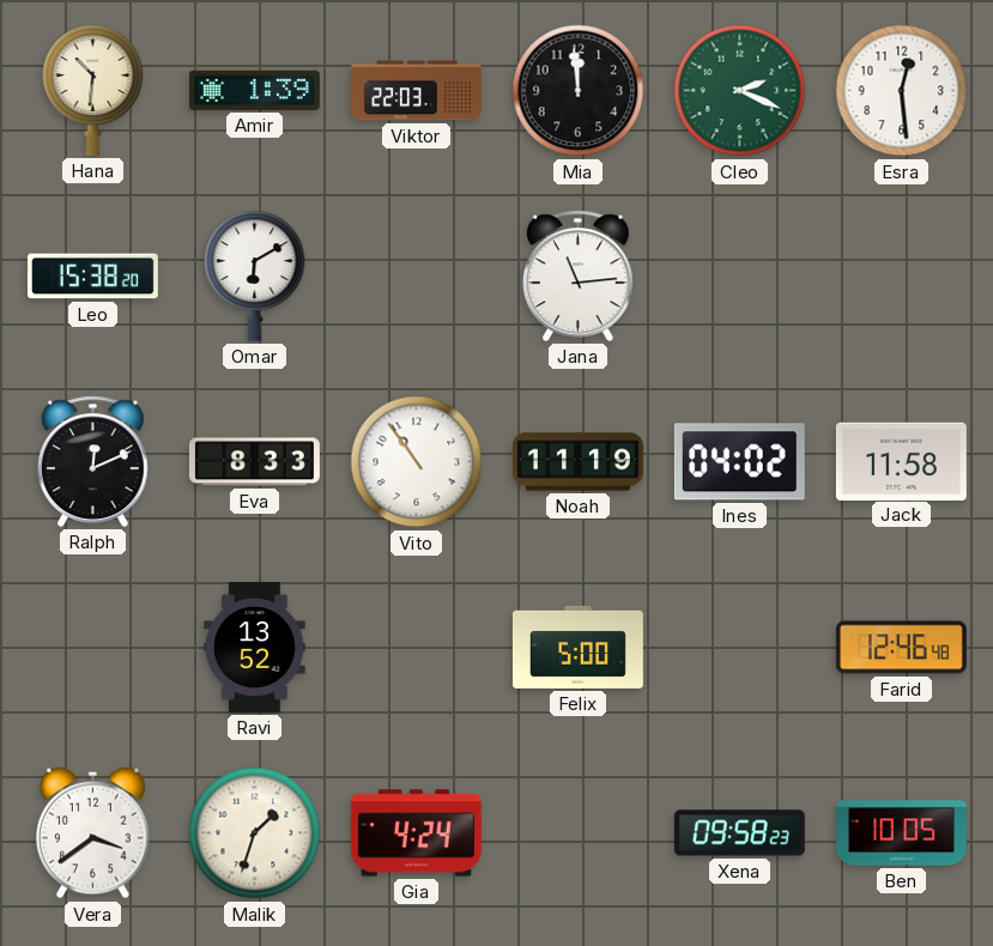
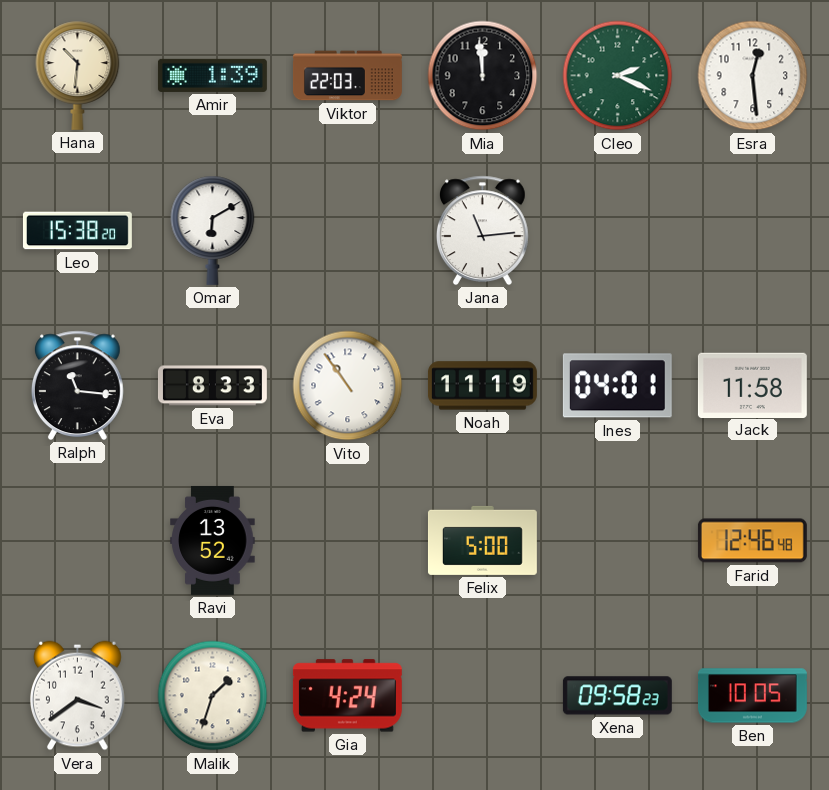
Ralph: 12:11 -> 11:16 (77, 385)
Ines: 04:02 -> 04:01 (617, 386)
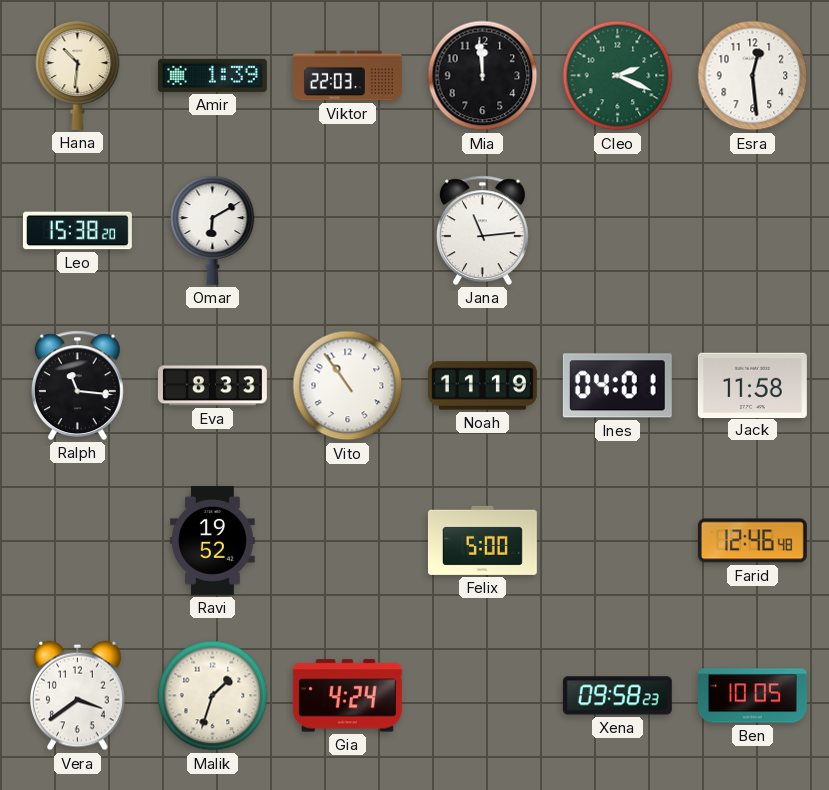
Ravi: 13:52 -> 19:52 (213, 540)
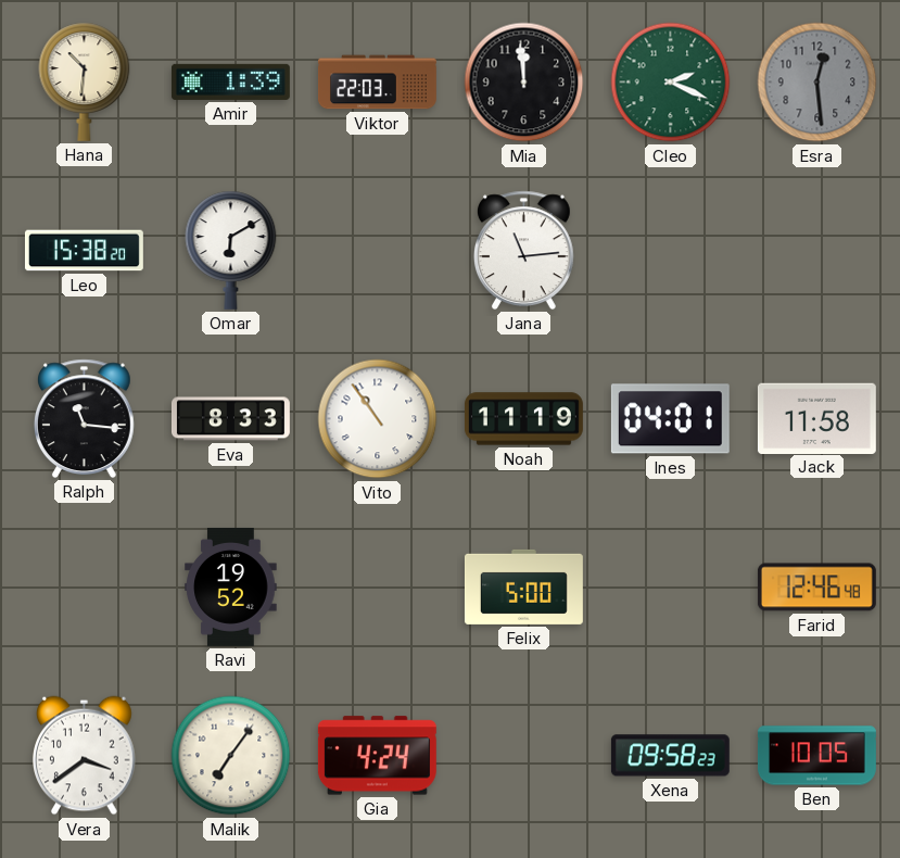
Esra dial: white -> grey (817, 83)
Malik: 1:33 -> 7:06 (231, 756)
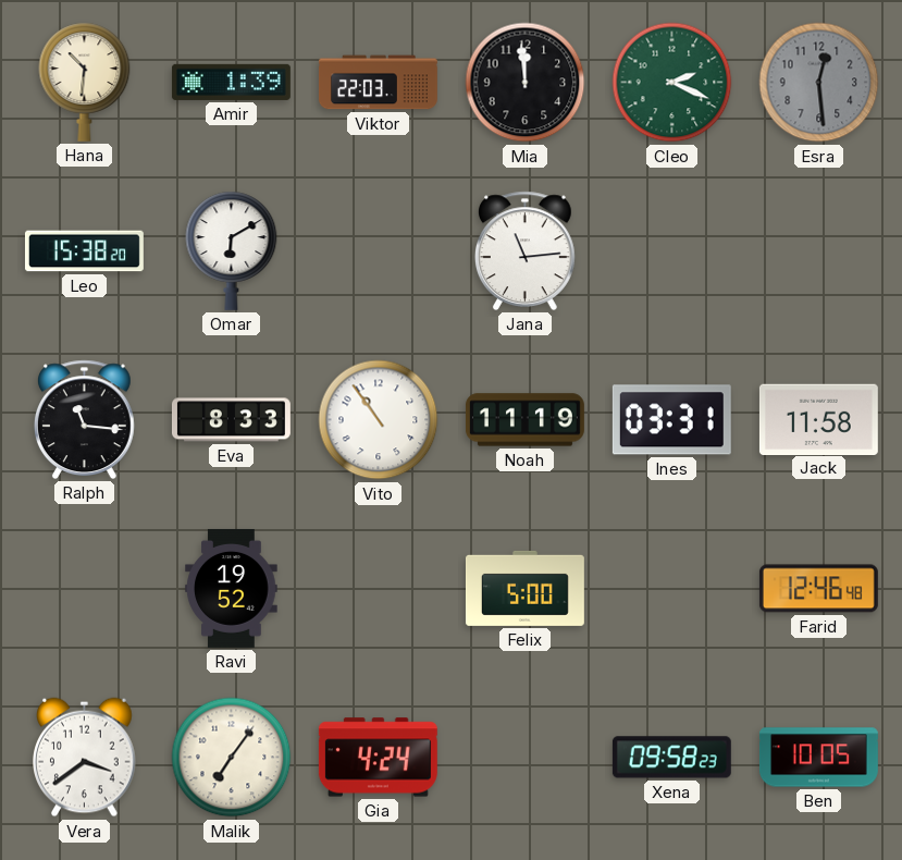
Ines: 04:01 -> 03:31 (671, 420)
